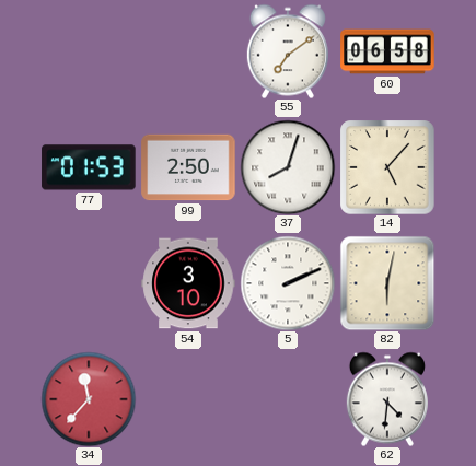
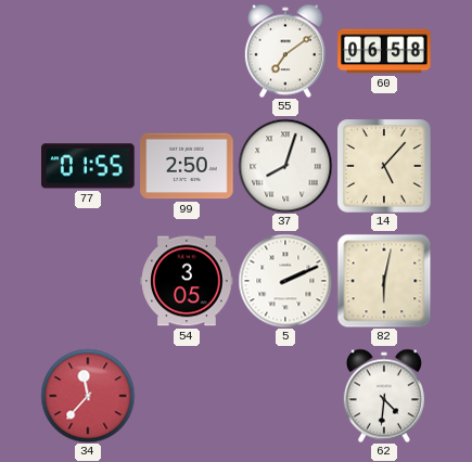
77: 01:53 -> 01:55 (88, 166)
54: 3:10 -> 3:05 (187, 281)
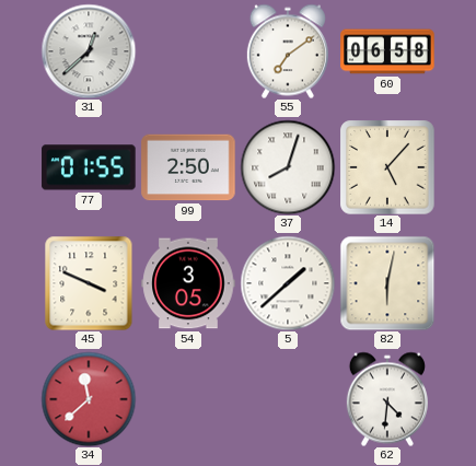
31: none -> 12:38 (89, 51)
45: none -> 3:49 (89, 283)
5: 2:11 -> 1:38 (288, 283)
34: 11:37 -> 11:38 (89, 399)
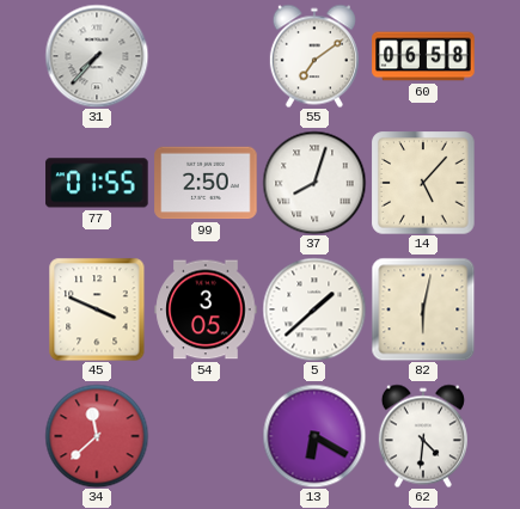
31: 12:38 -> 7:37 (97, 56)
13: none -> 6:20 (314, 436)
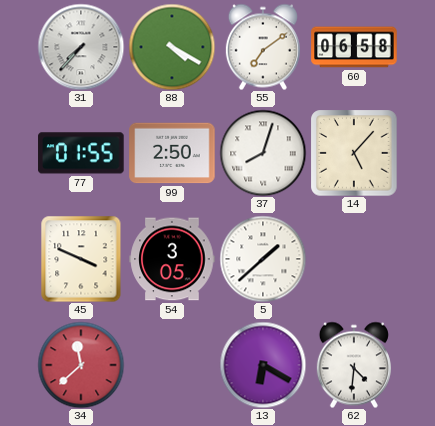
88: none -> 4:20 (172, 47)
82: 6:02 -> none (423, 309)
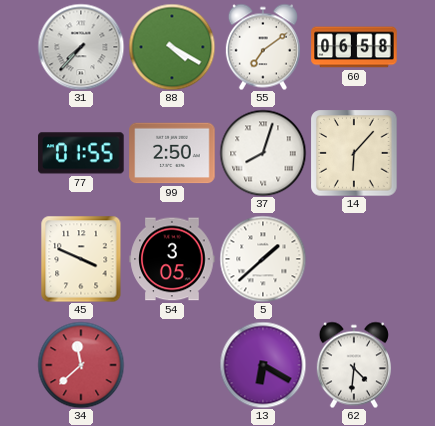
14: 5:07 -> 6:07 (354, 153)
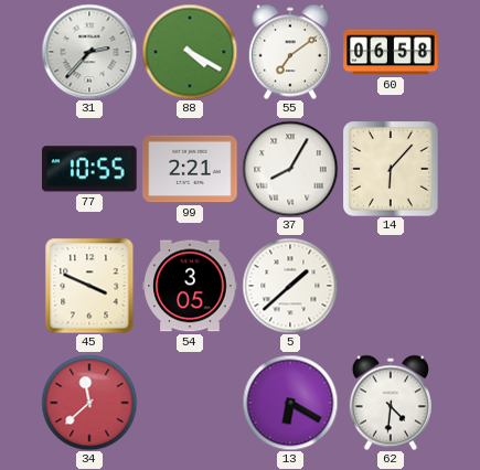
31: 7:37 -> 2:37 (89, 52)
77: 01:55 -> 10:55 (89, 169)
99: 2:50 -> 2:21 (190, 169)
37: 8:03 -> 8:05 (290, 169)
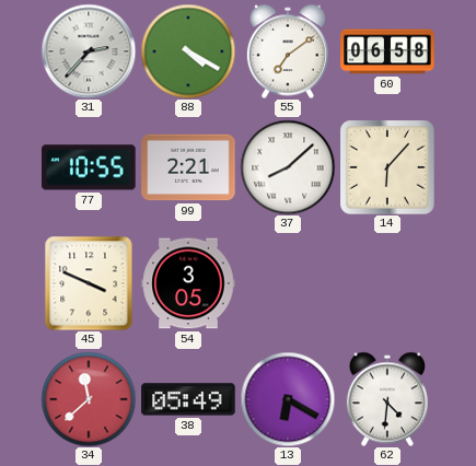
37: 8:05 -> 8:08 (288, 167)
5: 1:38 -> none (290, 286)
38: none -> 05:49 (188, 399)
